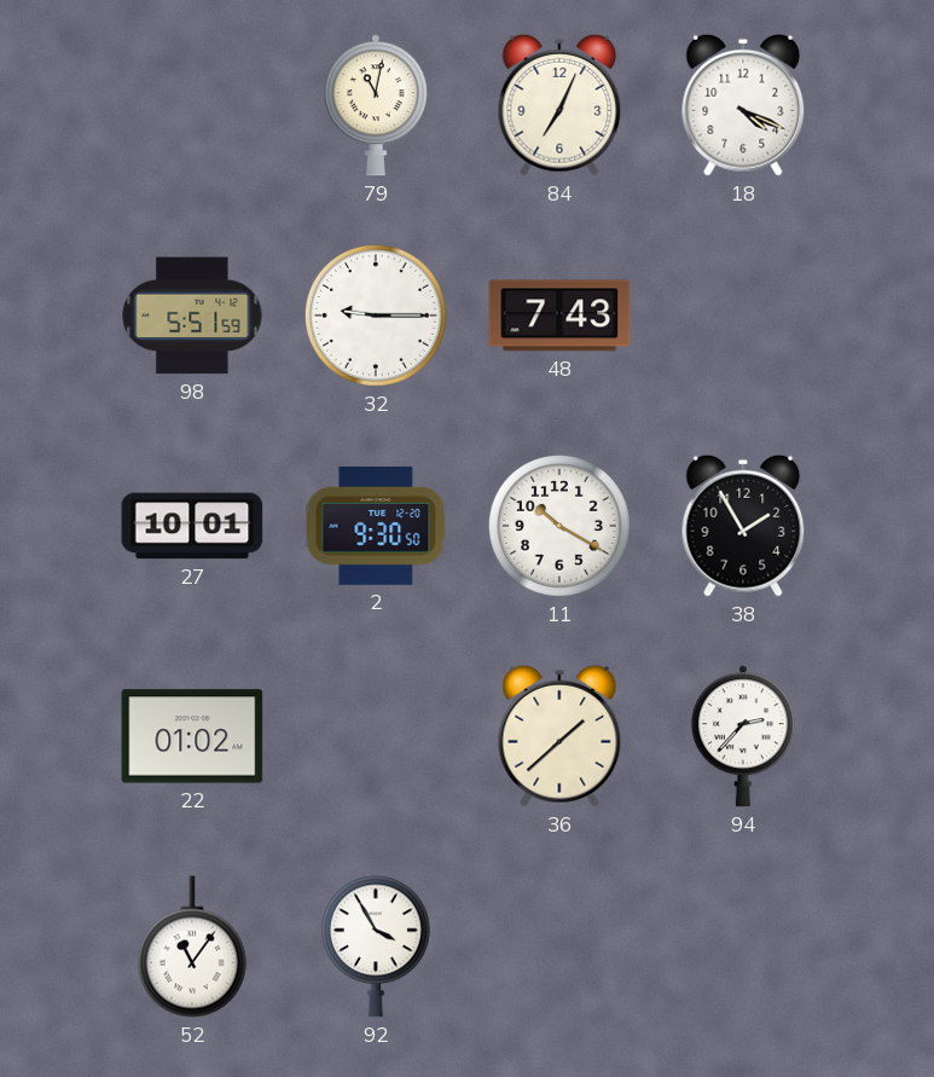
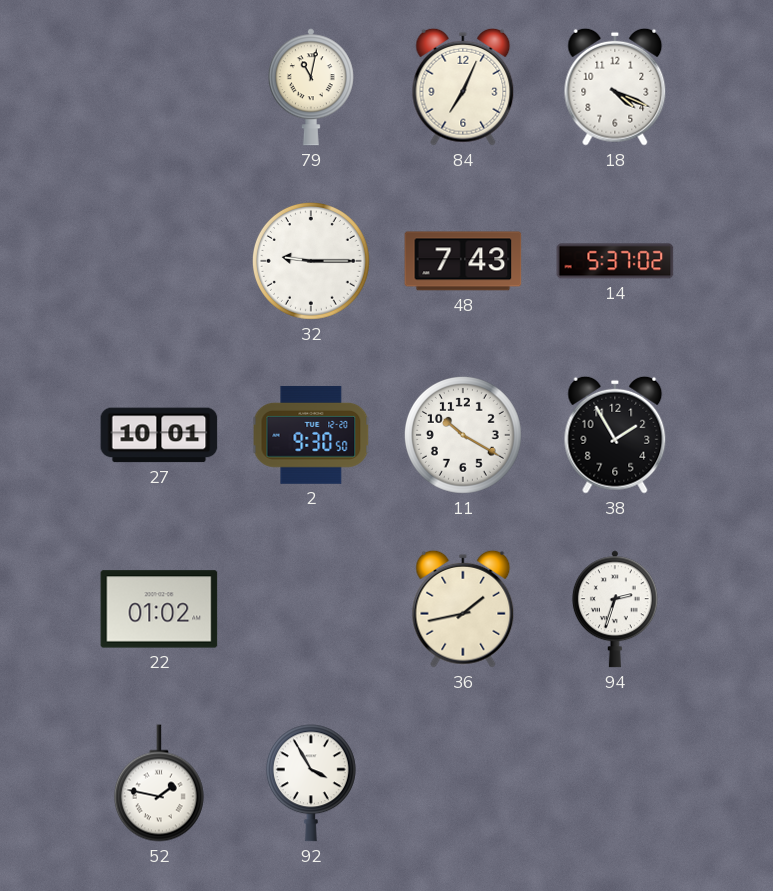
98: 5:51 -> none (192, 315)
14: none -> 5:37 (615, 261)
36: 1:38 -> 1:43 (463, 609)
94: 2:37 -> 2:33 (615, 609)
52: 11:06 -> 1:47 (159, 783)
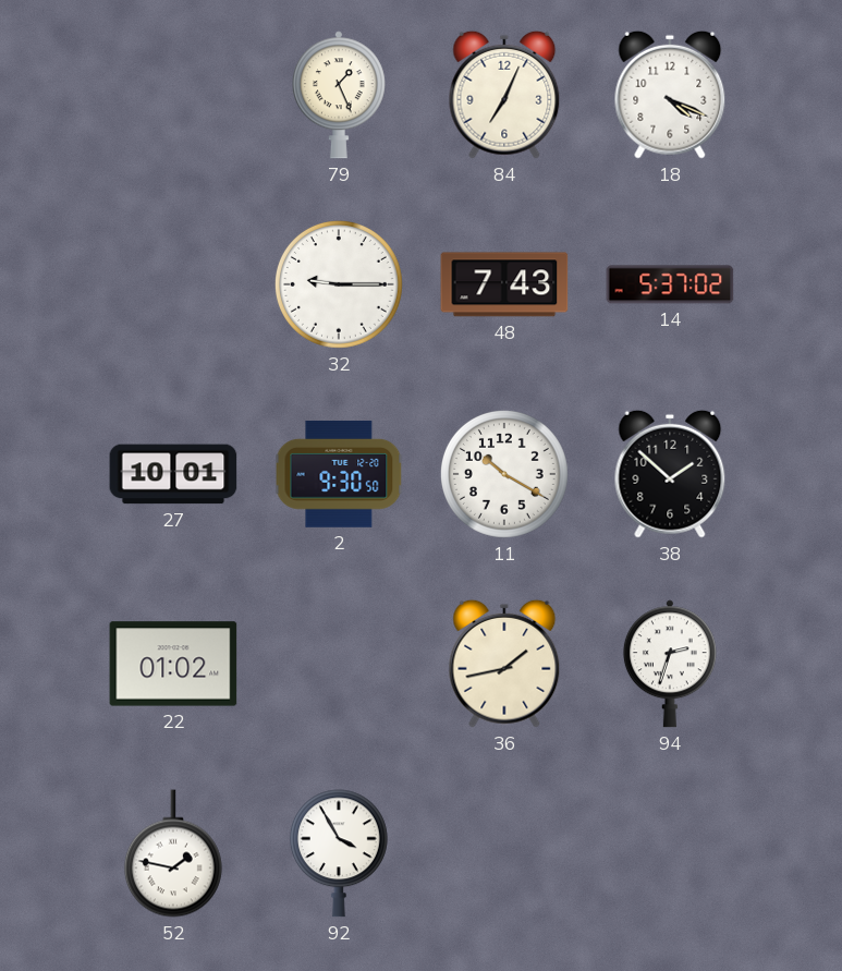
79: 11:02 -> 1:26 (339, 95)
38: 1:55 -> 1:52 (670, 474)
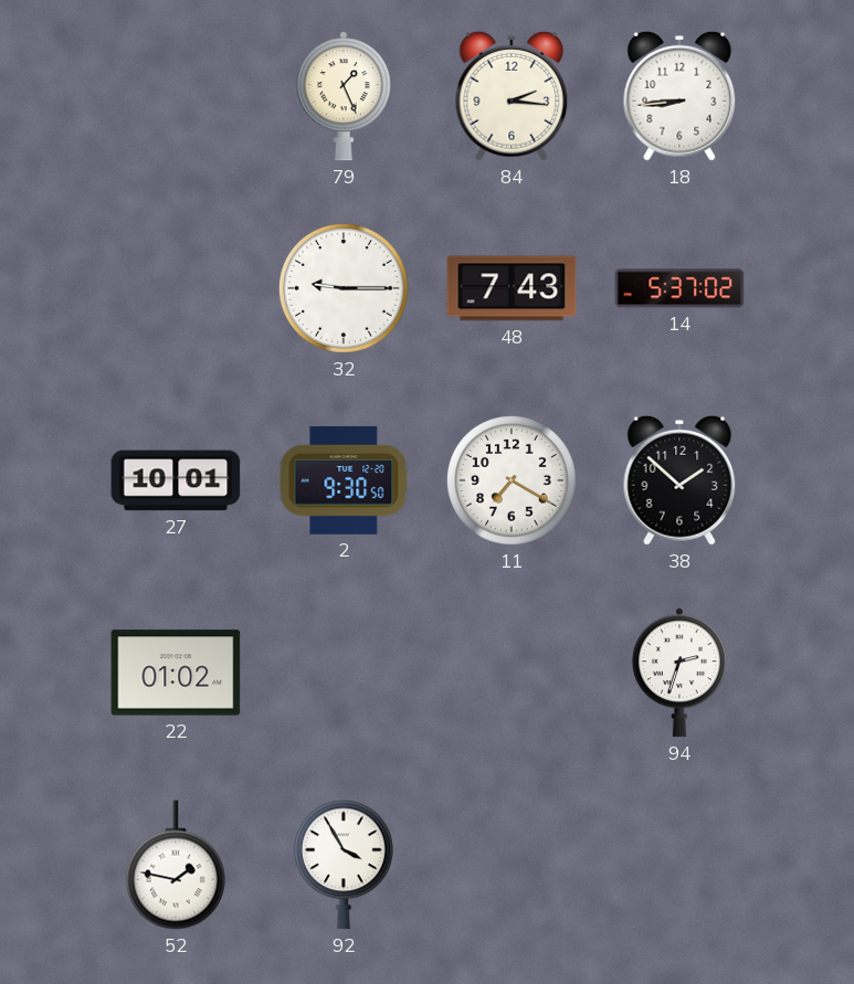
84: 7:04 -> 2:16 (512, 96)
18: 4:19 -> 8:44 (679, 96)
11: 10:20 -> 7:20 (512, 480)
36: 1:43 -> none (504, 664)
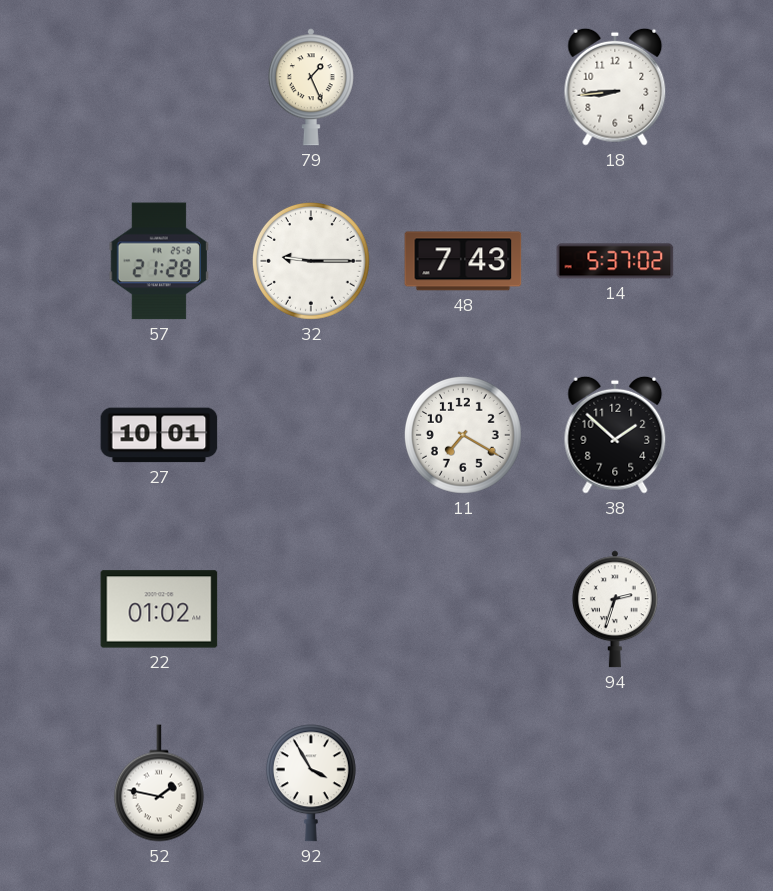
84: 2:16 -> none (512, 96)
57: none -> 21:28 (159, 261)
2: 9:30 -> none (344, 480)
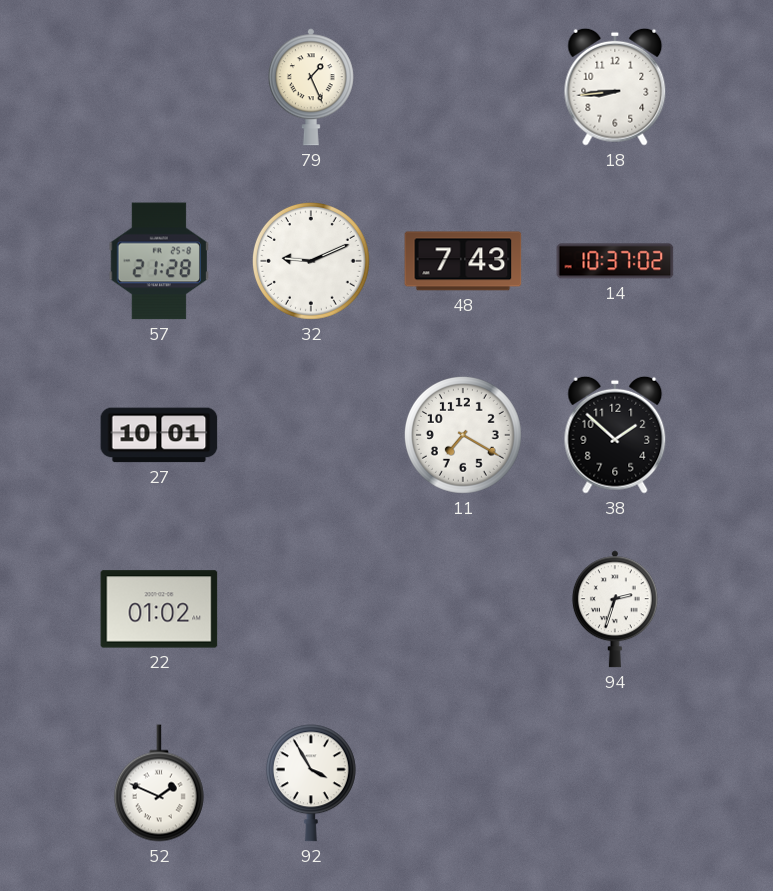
32: 9:15 -> 9:11 (311, 261)
14: 5:37 -> 10:37 (615, 261)
52: 1:47 -> 1:49 (159, 783)
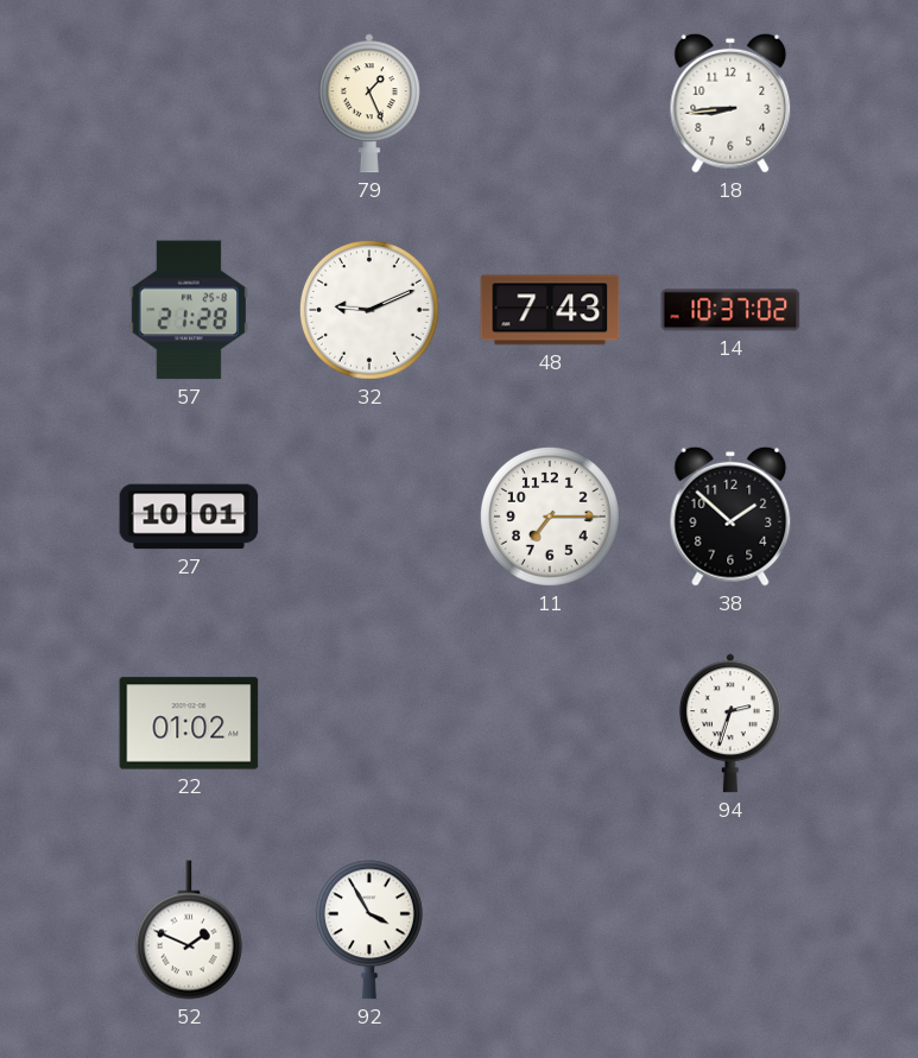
11: 7:20 -> 7:15 (550, 517)
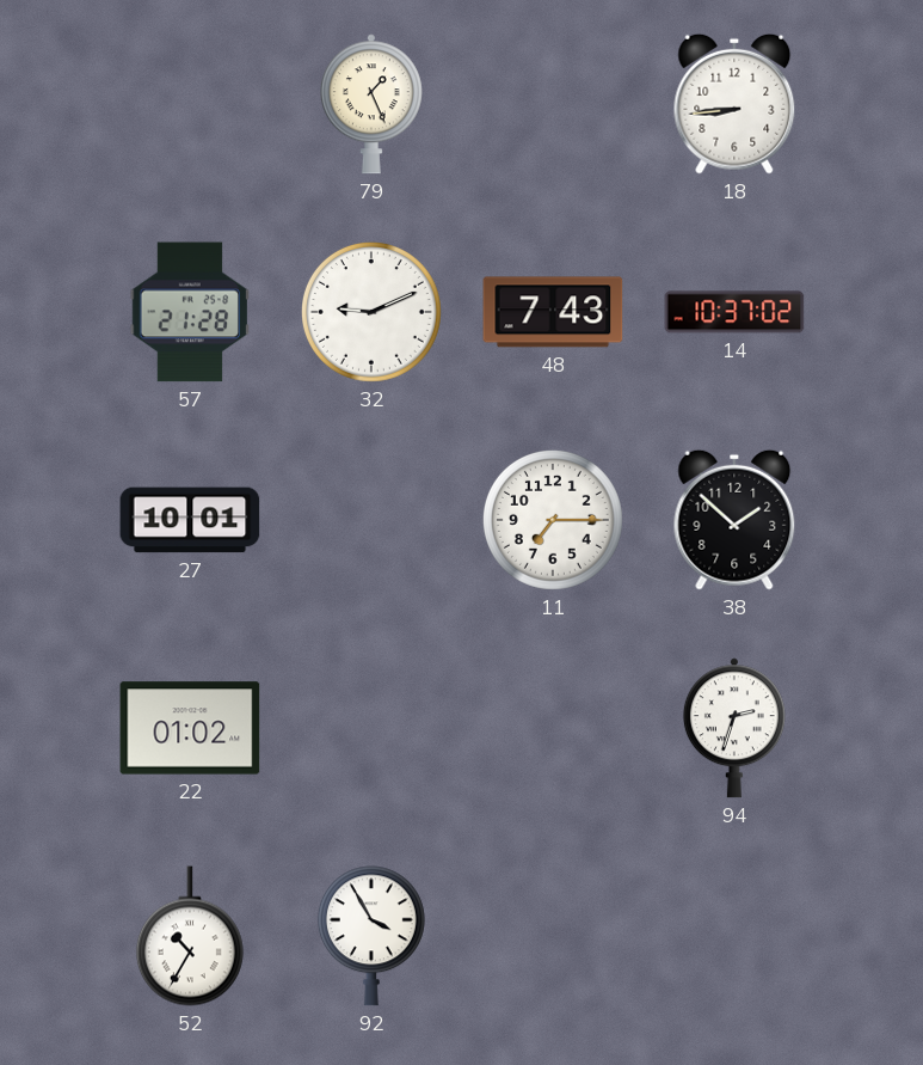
52: 1:49 -> 10:35 (190, 936)
